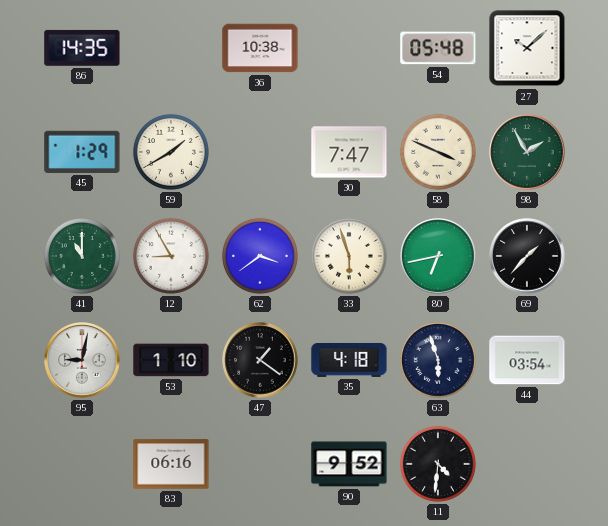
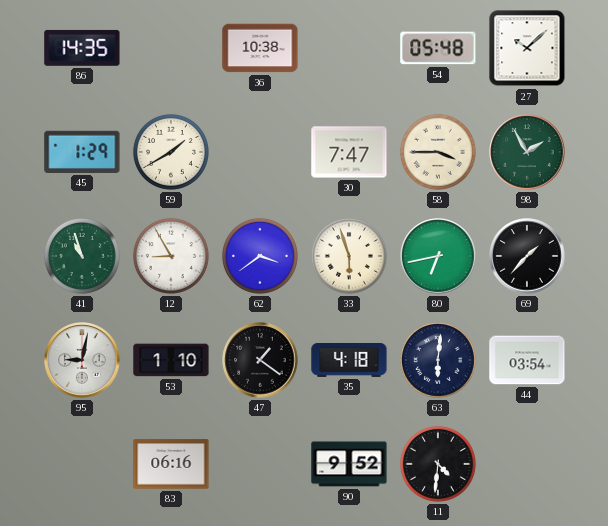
58: 3:49 -> 3:45 (438, 152)
41: 11:00 -> 10:57 (82, 256)
63: 5:57 -> 6:01 (438, 360)
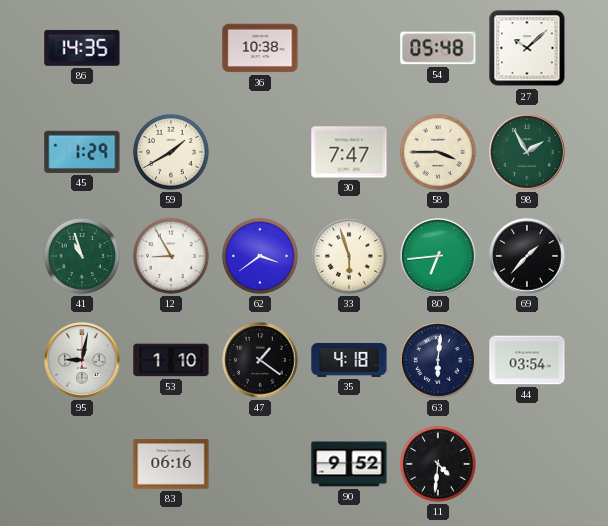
80: 6:43 -> 6:44 (438, 256)
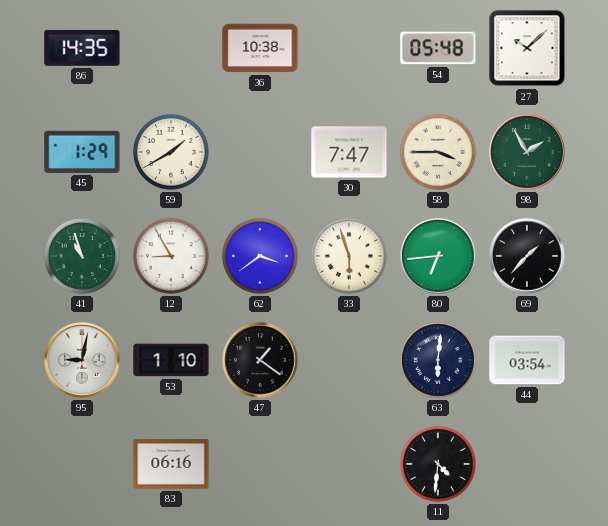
35: 4:18 -> none (349, 360)
90: 9:52 -> none (349, 464)
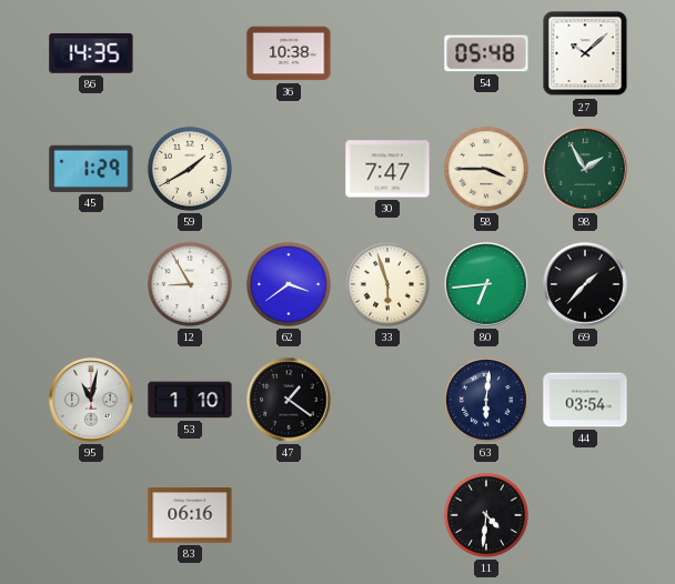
41: 10:57 -> none (82, 256)
95: 9:02 -> 11:02 (91, 400)
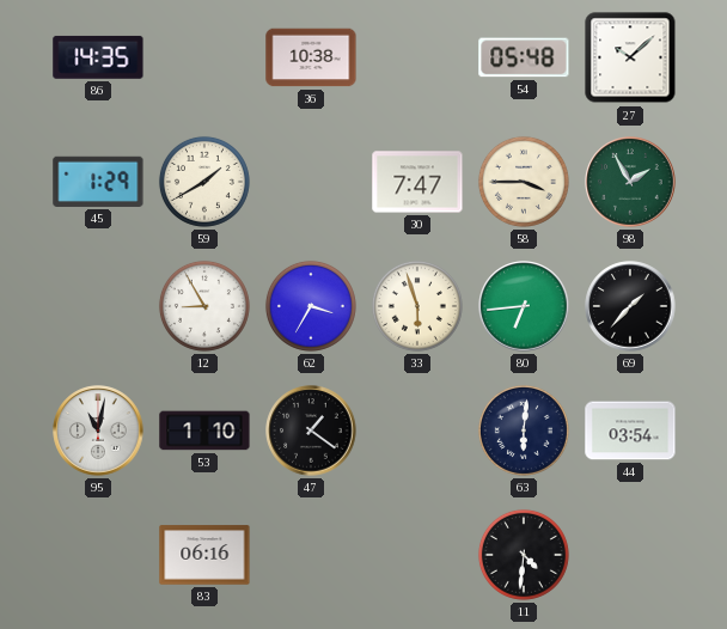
62: 3:39 -> 3:35 (311, 306)
